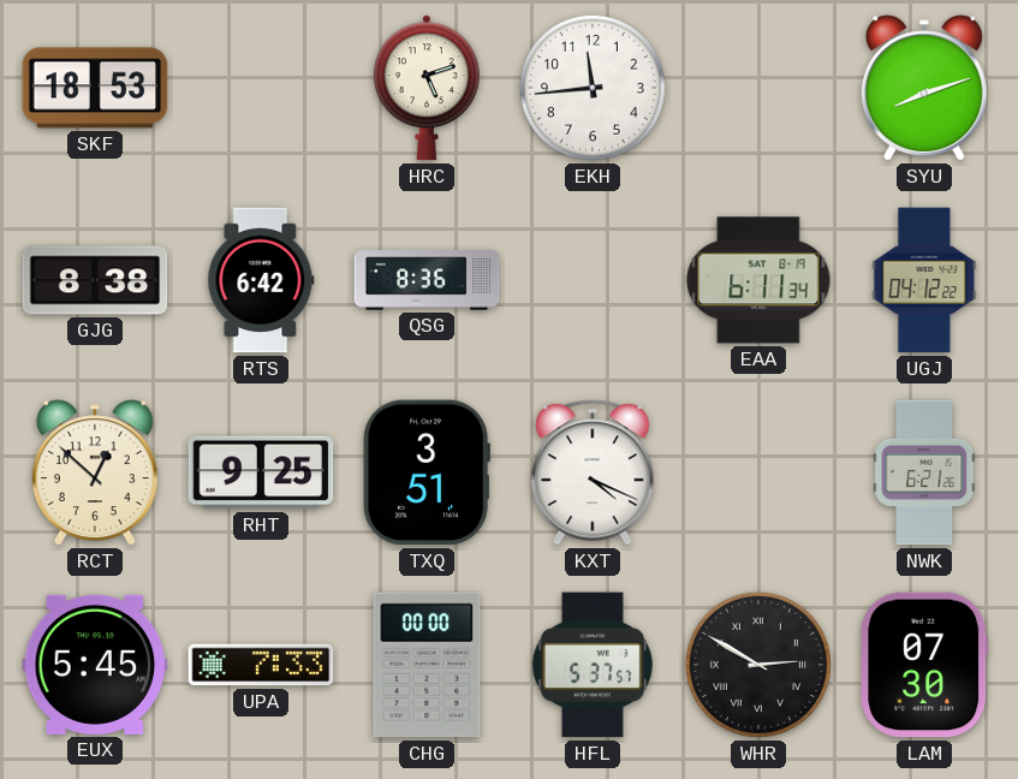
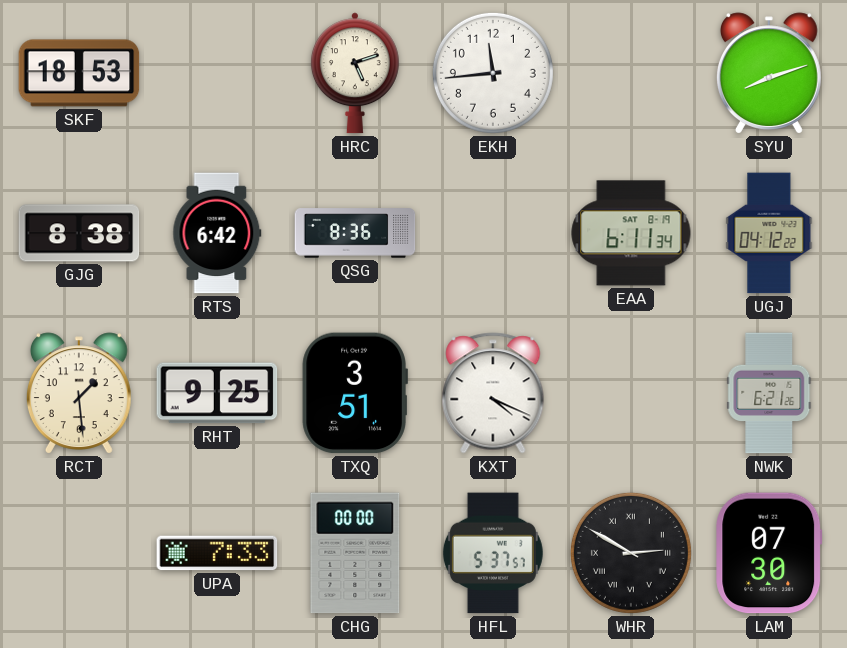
RCT: 12:52 -> 1:29 (79, 393)
EUX: 5:45 -> none (95, 665)
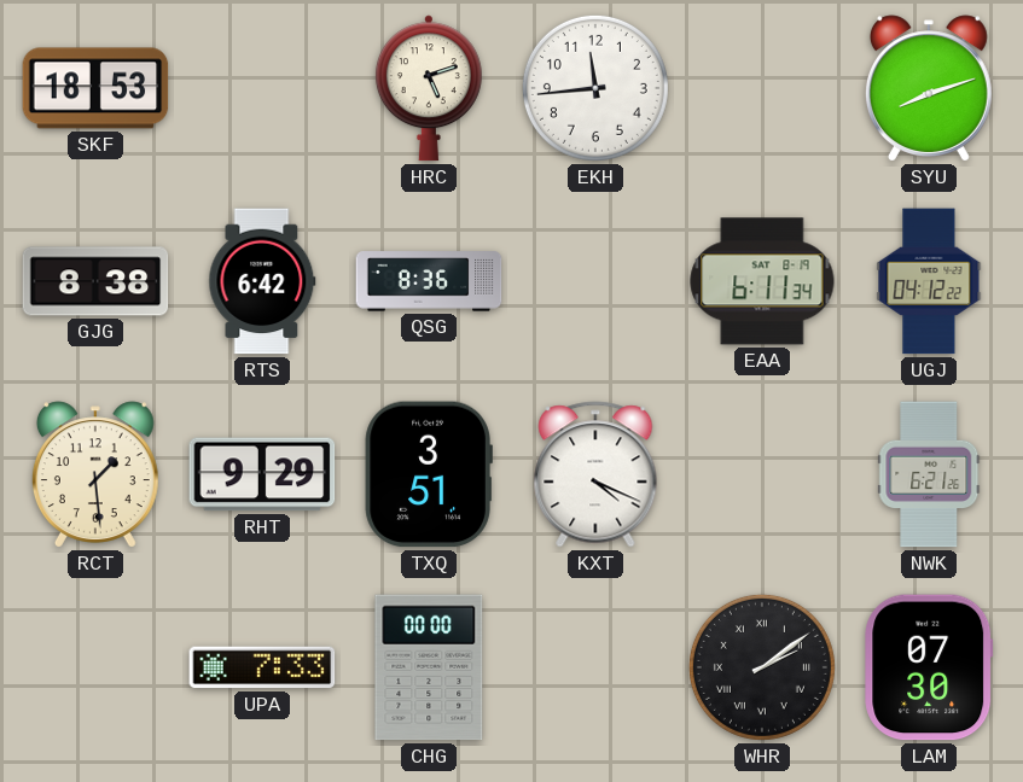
RHT: 9:25 -> 9:29 (262, 474)
HFL: 5:37 -> none (493, 553)
WHR: 2:50 -> 2:09 (762, 667)
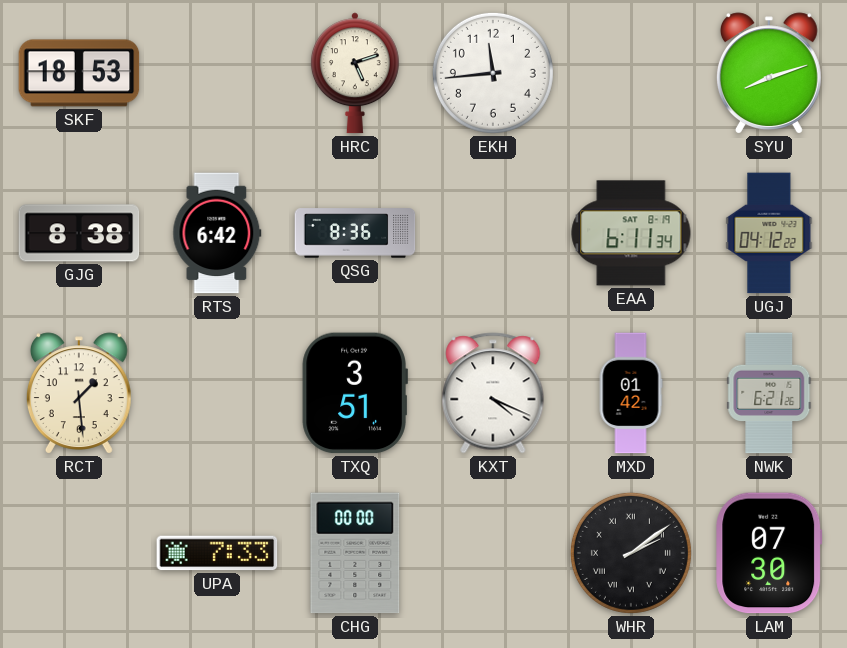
RHT: 9:29 -> none (262, 474)
MXD: none -> 01:42 (631, 393)
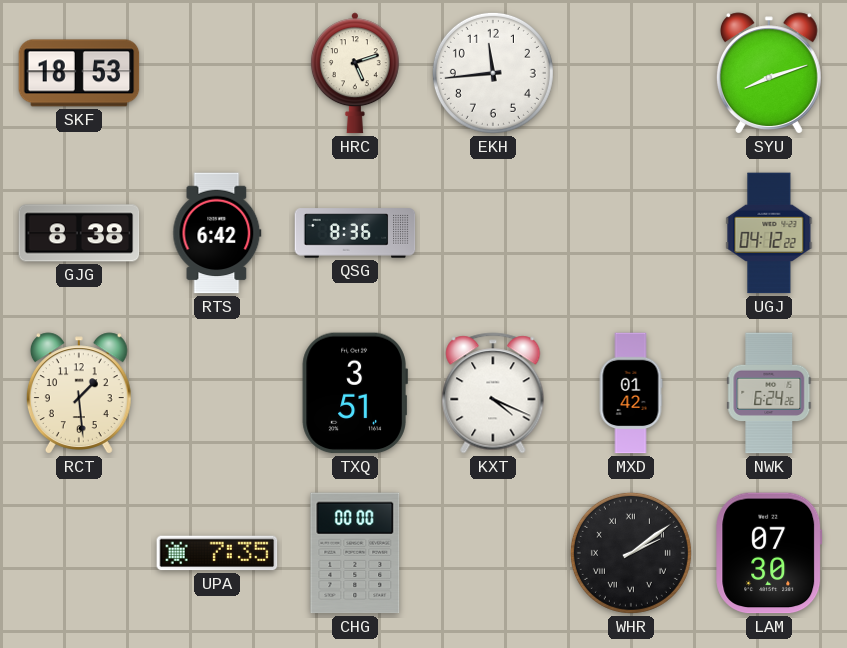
EAA: 6:11 -> none (631, 233)
NWK: 6:21 -> 6:24 (769, 393)
UPA: 7:33 -> 7:35 (217, 553)
